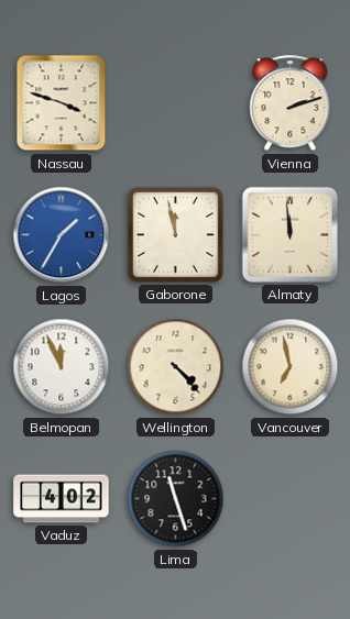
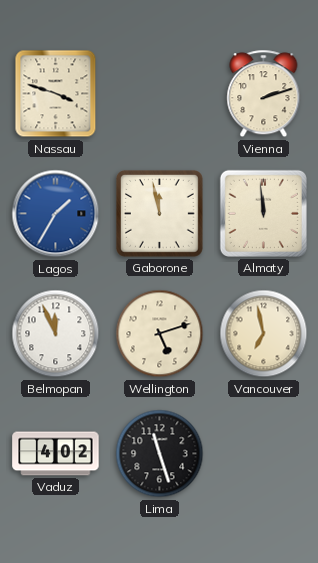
Wellington: 4:23 -> 5:12 (160, 334)
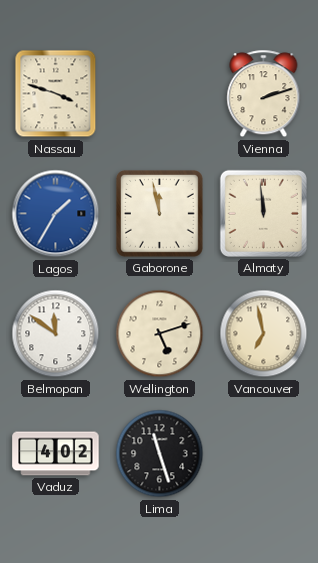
Belmopan: 11:56 -> 11:51 (56, 334)
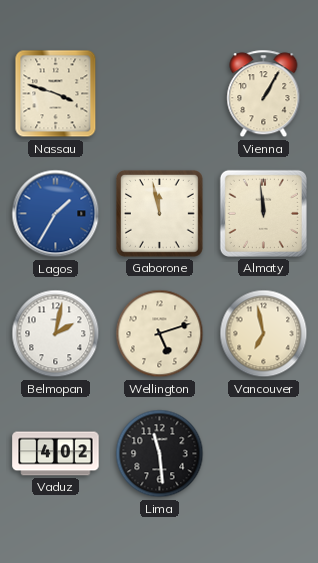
Vienna: 2:12 -> 1:05 (264, 94)
Belmopan: 11:51 -> 2:02 (56, 334)
Lima: 11:27 -> 11:29 (160, 454)
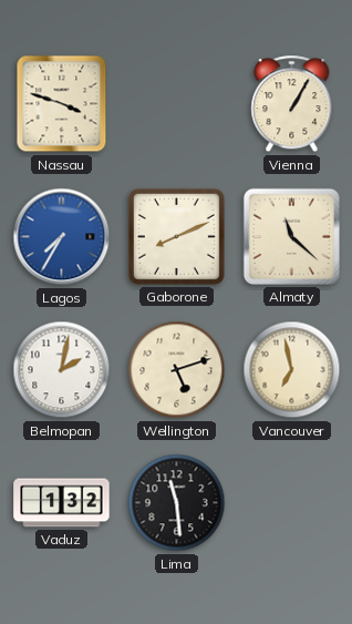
Lagos: 1:35 -> 7:35 (62, 237)
Gaborone: 11:58 -> 8:11 (176, 236)
Almaty: 11:59 -> 11:22 (291, 236)
Vaduz: 4:02 -> 1:32 (62, 503)
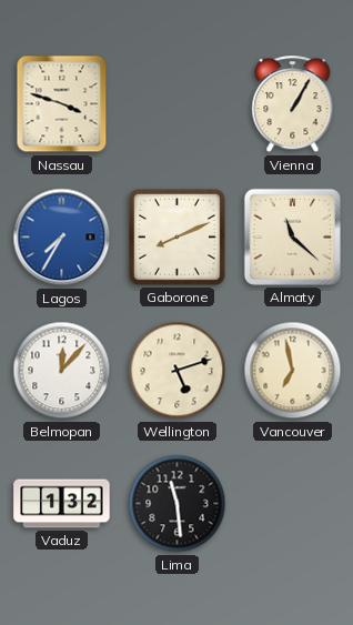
Belmopan: 2:02 -> 12:07 (62, 371)
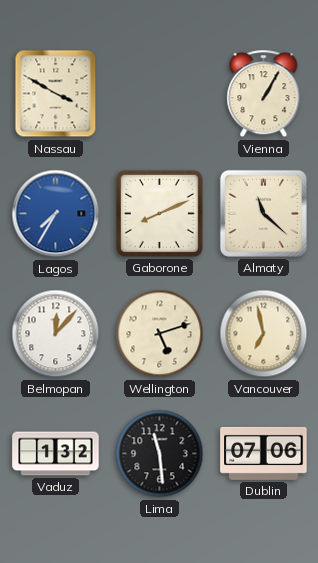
Nassau: 3:48 -> 3:50 (56, 94)
Dublin: none -> 07:06 (264, 453)
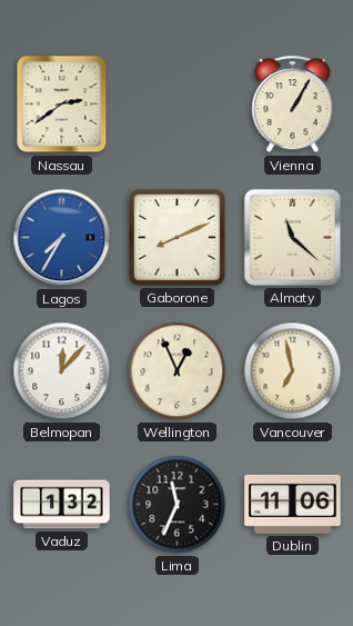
Nassau: 3:50 -> 2:39 (62, 105)
Wellington: 5:12 -> 12:56 (178, 371)
Lima: 11:29 -> 11:34 (178, 505)
Dublin: 07:06 -> 11:06 (293, 504)
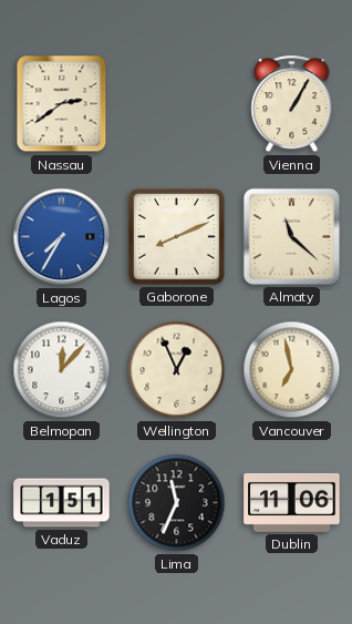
Vaduz: 1:32 -> 1:51 (62, 503)
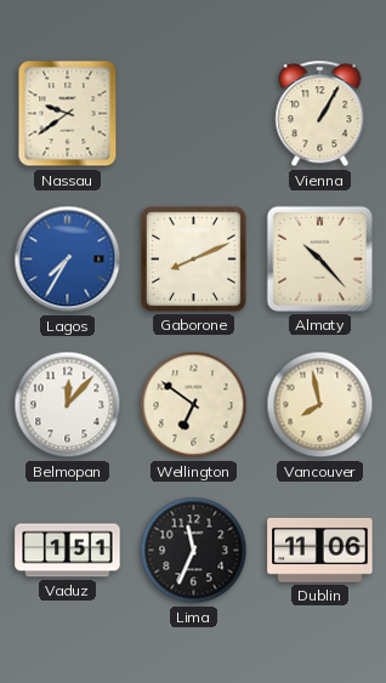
Nassau: 2:39 -> 9:39 (68, 114)
Almaty: 11:22 -> 10:23 (319, 258)
Wellington: 12:56 -> 6:51 (194, 405)
Vancouver: 6:58 -> 7:58 (320, 405)
